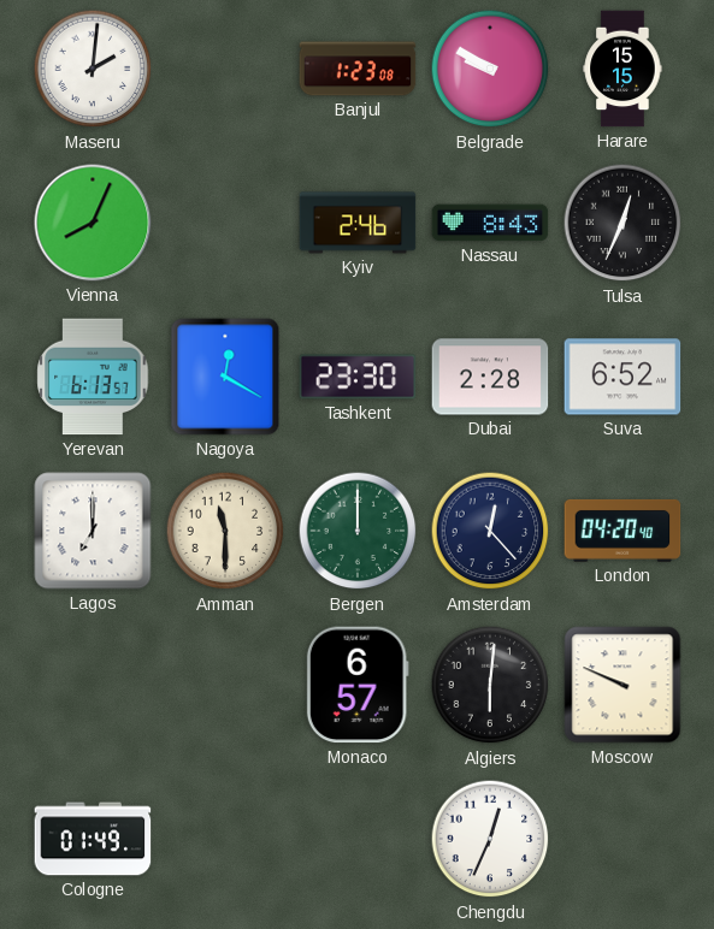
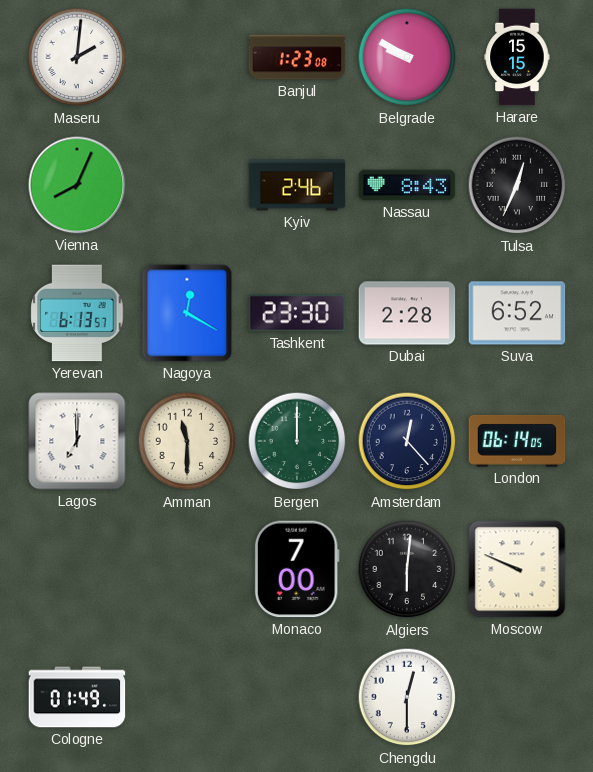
London: 04:20 -> 06:14 (517, 441)
Monaco: 6:57 -> 7:00 (297, 569)
Chengdu: 12:34 -> 12:30 (407, 697)
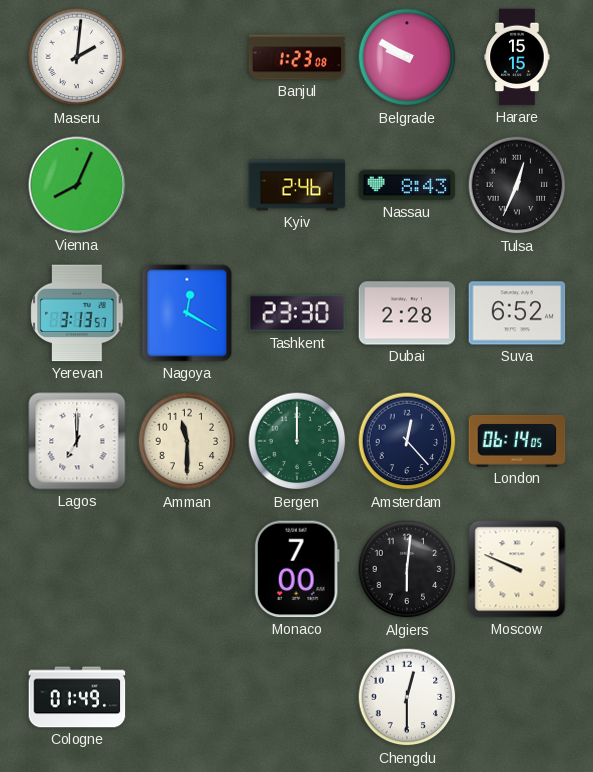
Yerevan: 6:13 -> 3:13 (77, 313)
